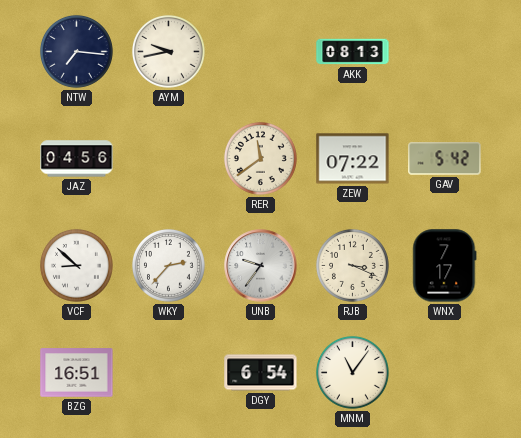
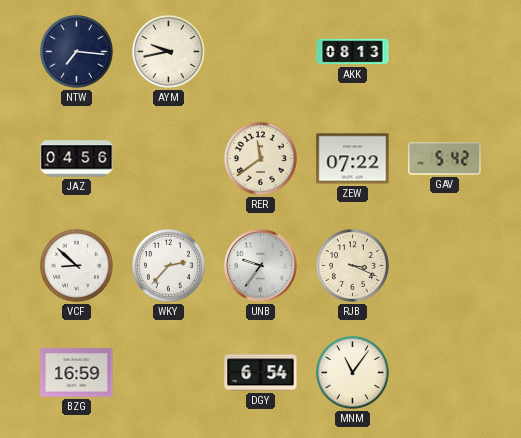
WNX: 7:17 -> none (445, 266)
BZG: 16:51 -> 16:59 (77, 373)
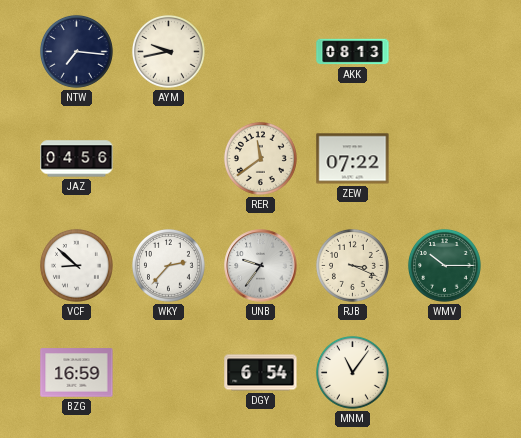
GAV: 5:42 -> none (445, 159)
WMV: none -> 10:15 (444, 265)
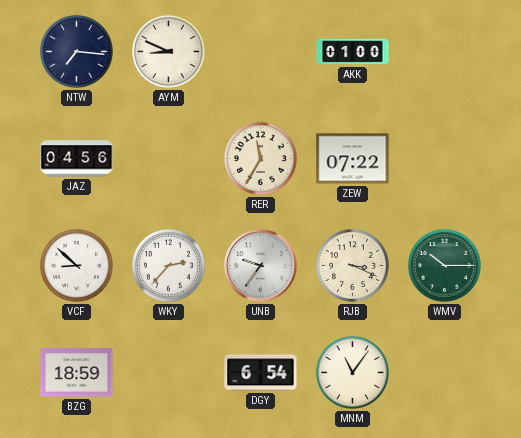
AYM: 9:43 -> 8:49 (168, 51)
AKK: 08:13 -> 01:00 (353, 52)
RER: 11:39 -> 11:35 (260, 158)
BZG: 16:59 -> 18:59 (77, 373)
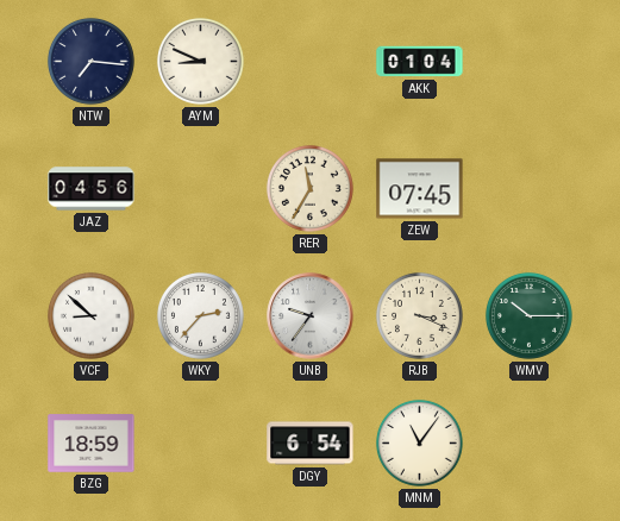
AKK: 01:00 -> 01:04 (420, 62)
ZEW: 07:22 -> 07:45 (420, 189)
